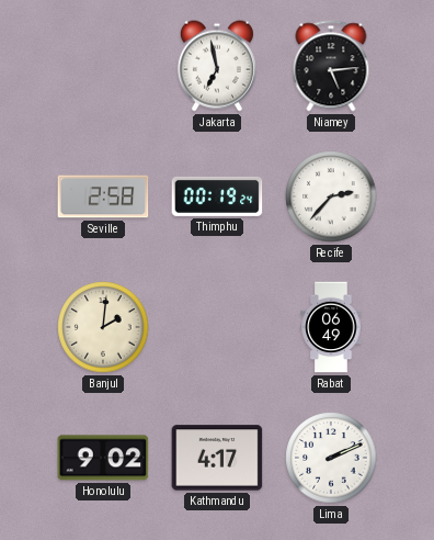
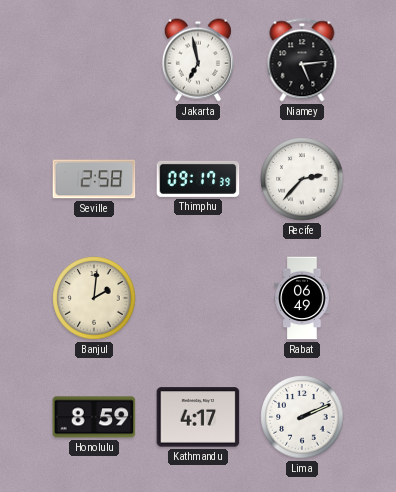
Thimphu: 00:19 -> 09:17 (198, 179)
Honolulu: 9:02 -> 8:59 (94, 417)
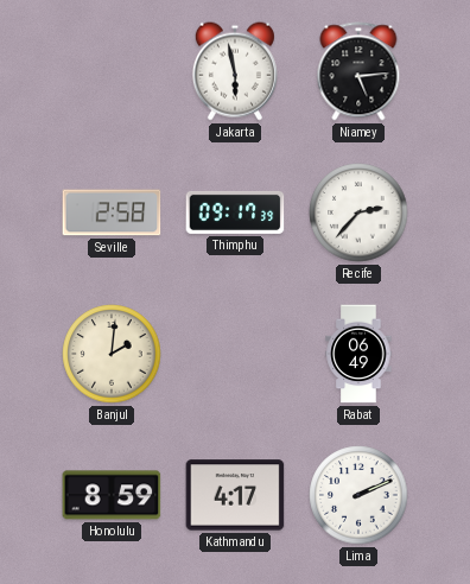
Jakarta: 6:58 -> 5:58 (235, 71)
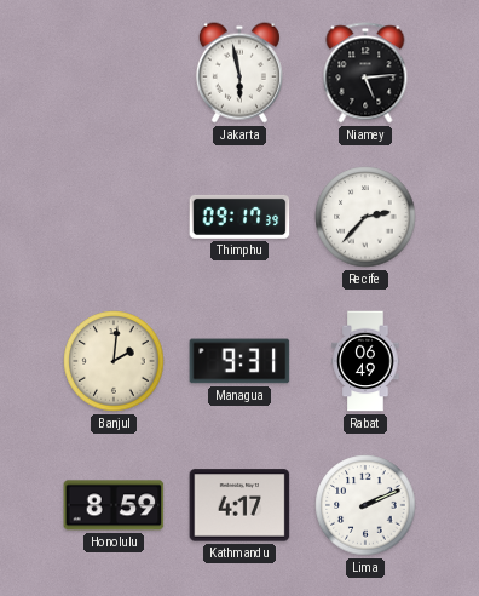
Seville: 2:58 -> none (112, 212)
Managua: none -> 9:31 (239, 361)
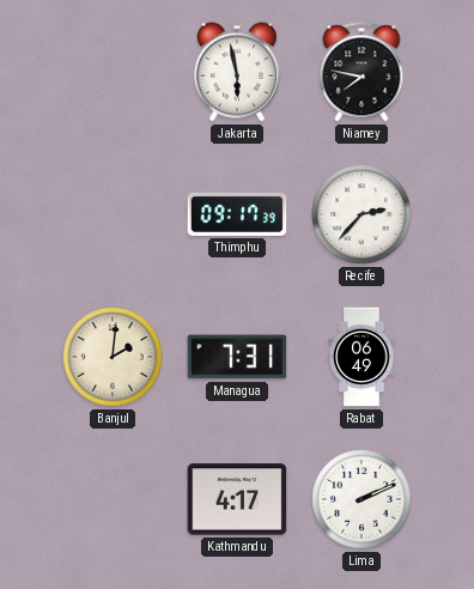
Niamey: 5:14 -> 7:47 (361, 72)
Managua: 9:31 -> 7:31 (237, 357)
Honolulu: 8:59 -> none (114, 505)
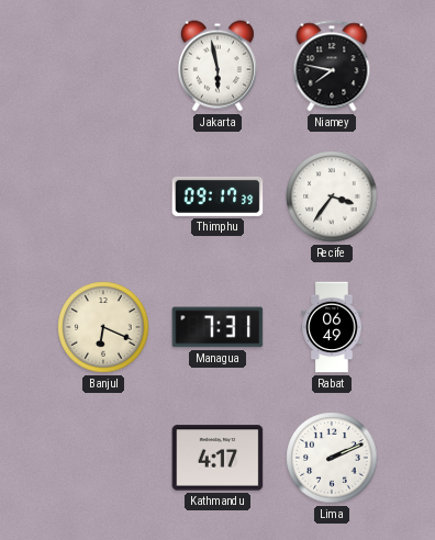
Recife: 2:37 -> 3:36 (332, 196)
Banjul: 2:01 -> 6:19 (103, 327)
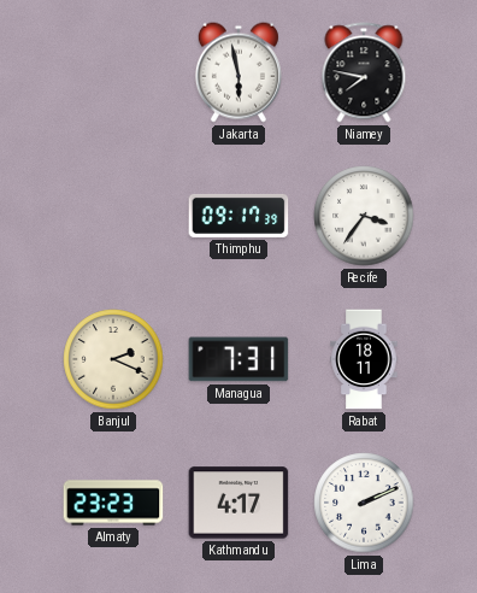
Banjul: 6:19 -> 2:19 (113, 359)
Rabat: 06:49 -> 18:11 (364, 359)
Almaty: none -> 23:23 (113, 503)
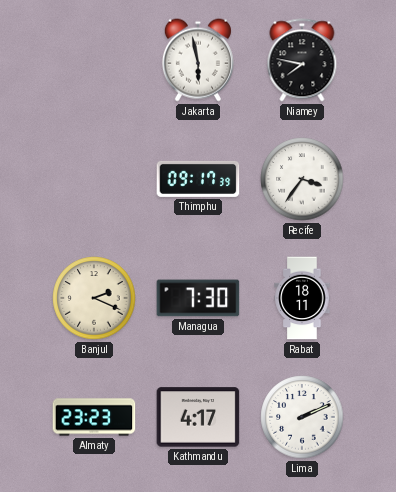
Managua: 7:31 -> 7:30 (198, 298)
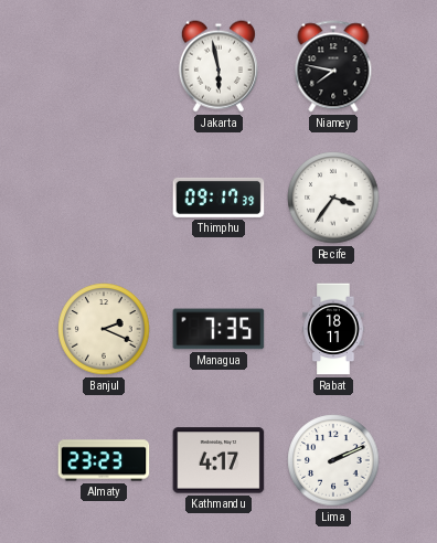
Managua: 7:30 -> 7:35 (218, 329)
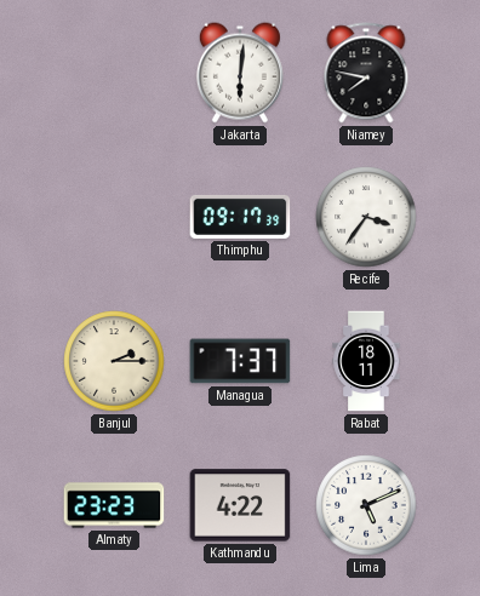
Jakarta: 5:58 -> 6:01 (240, 73)
Banjul: 2:19 -> 2:15 (114, 361)
Managua: 7:35 -> 7:37 (240, 361)
Kathmandu: 4:17 -> 4:22 (240, 505)
Lima: 2:11 -> 5:11 (366, 505)
